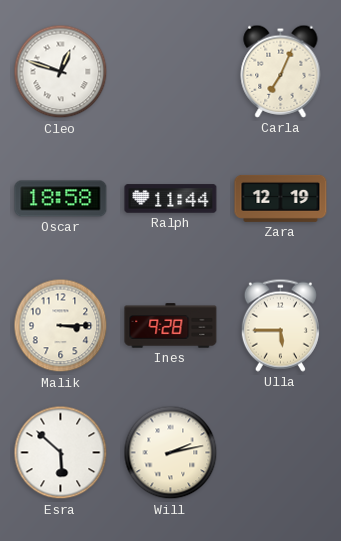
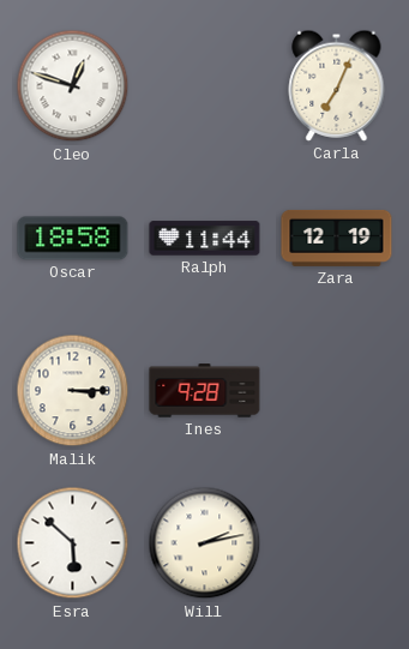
Ulla: 5:45 -> none (280, 325)
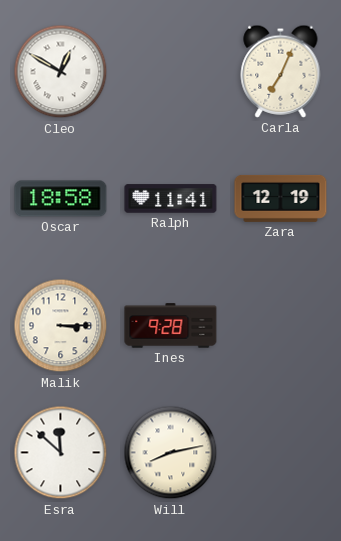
Cleo: 12:48 -> 12:50 (61, 72)
Ralph: 11:44 -> 11:41 (171, 199)
Esra: 5:52 -> 11:52 (61, 453)
Will: 2:13 -> 8:13 (171, 453)
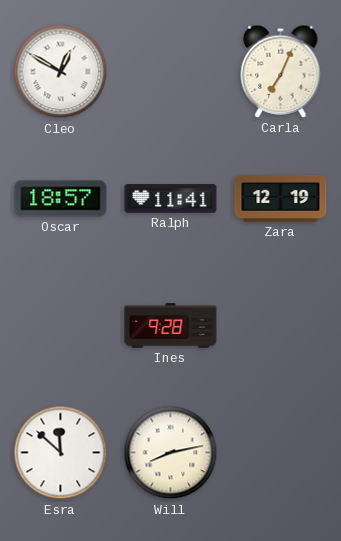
Oscar: 18:58 -> 18:57 (61, 199)
Malik: 3:15 -> none (61, 326)
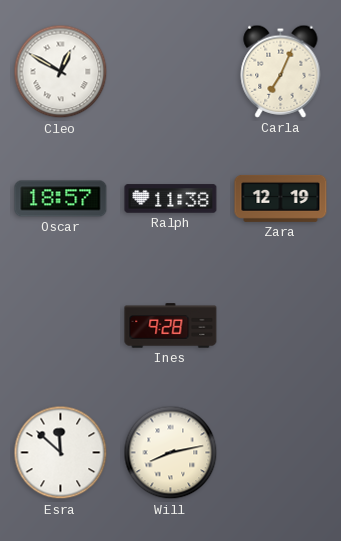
Ralph: 11:41 -> 11:38 (171, 199)
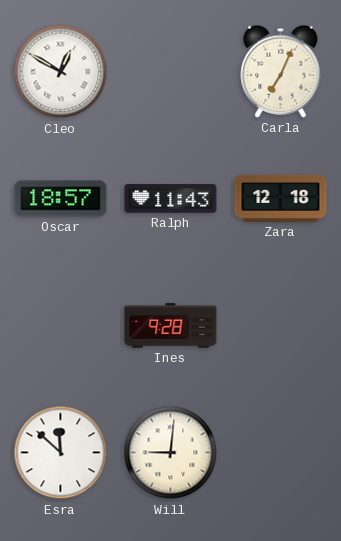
Ralph: 11:38 -> 11:43 (171, 199)
Zara: 12:19 -> 12:18 (281, 198)
Will: 8:13 -> 9:01 (171, 453)
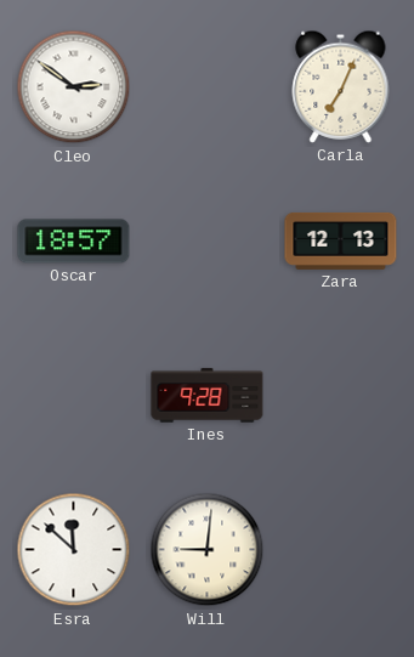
Cleo: 12:50 -> 2:51 (74, 87)
Ralph: 11:43 -> none (171, 199)
Zara: 12:18 -> 12:13 (341, 240)
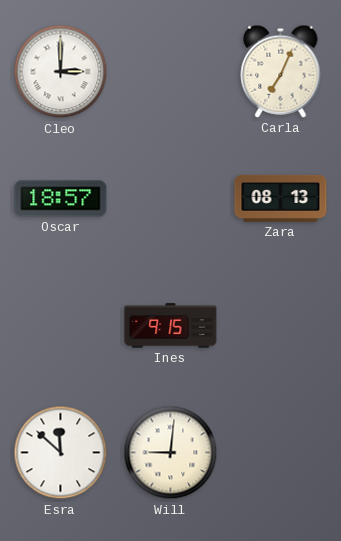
Cleo: 2:51 -> 3:00 (61, 72)
Zara: 12:13 -> 08:13 (281, 198)
Ines: 9:28 -> 9:15 (171, 326)
